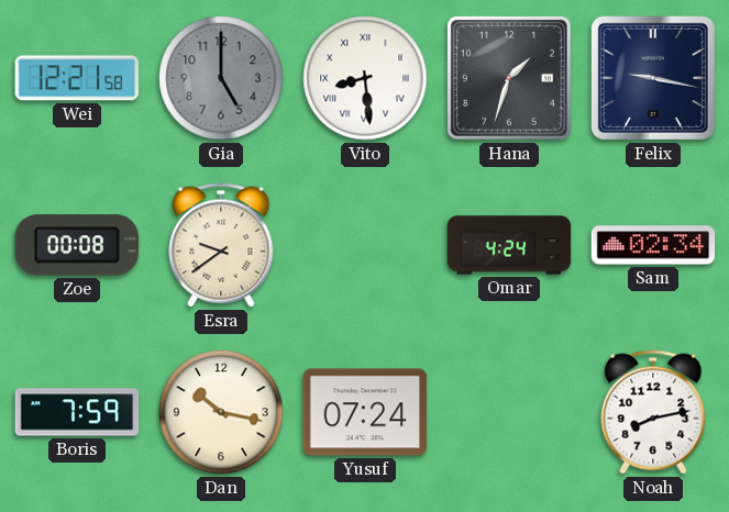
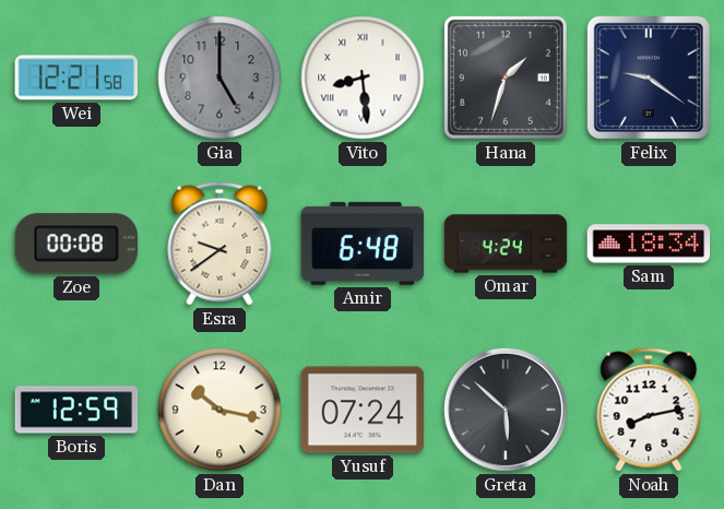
Felix: 9:17 -> 9:21 (649, 78)
Amir: none -> 6:48 (363, 244)
Sam: 02:34 -> 18:34 (649, 244)
Boris: 7:59 -> 12:59 (76, 410)
Greta: none -> 5:52 (506, 410)
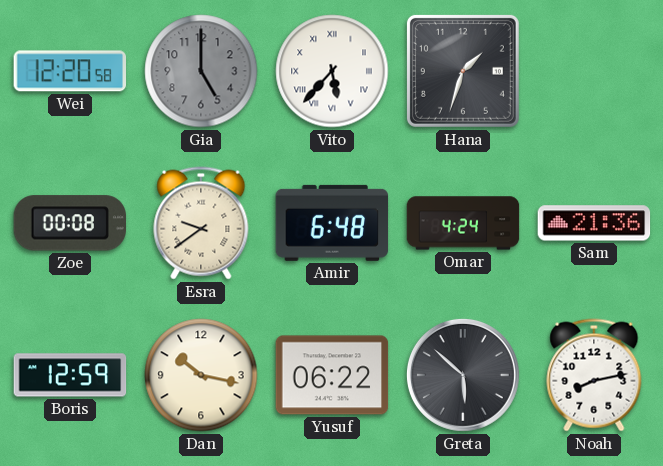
Wei: 12:21 -> 12:20 (70, 71)
Vito: 8:29 -> 5:37 (332, 71)
Felix: 9:21 -> none (649, 78)
Sam: 18:34 -> 21:36 (594, 223)
Yusuf: 07:24 -> 06:22 (332, 375)
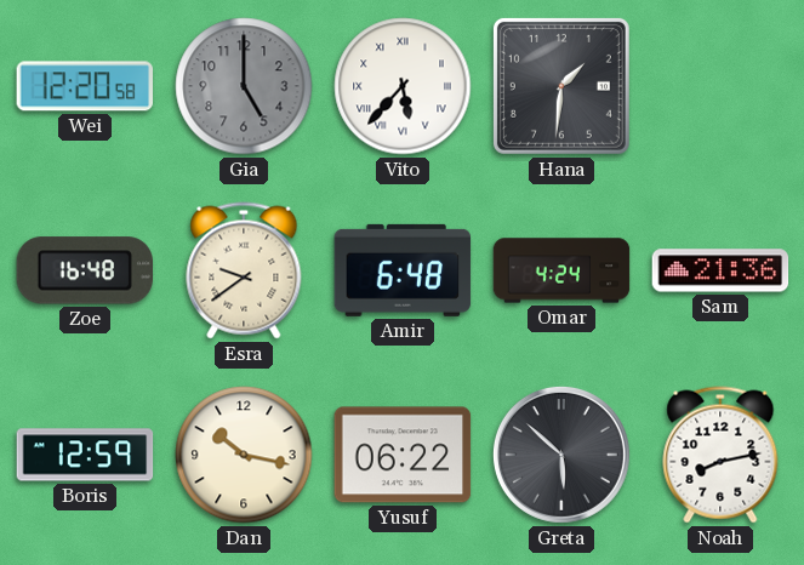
Hana: 1:33 -> 1:31 (561, 86)
Zoe: 00:08 -> 16:48 (84, 270)
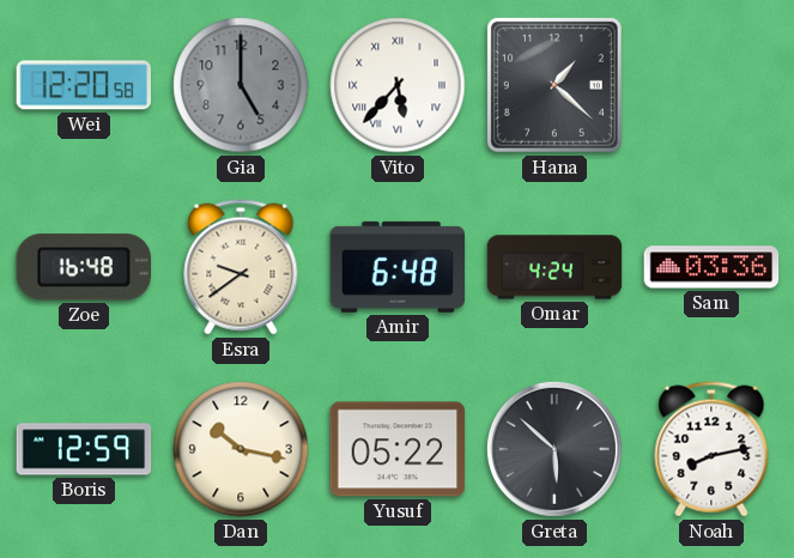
Hana: 1:31 -> 1:22 (554, 85)
Sam: 21:36 -> 03:36 (711, 267)
Yusuf: 06:22 -> 05:22 (398, 449)
